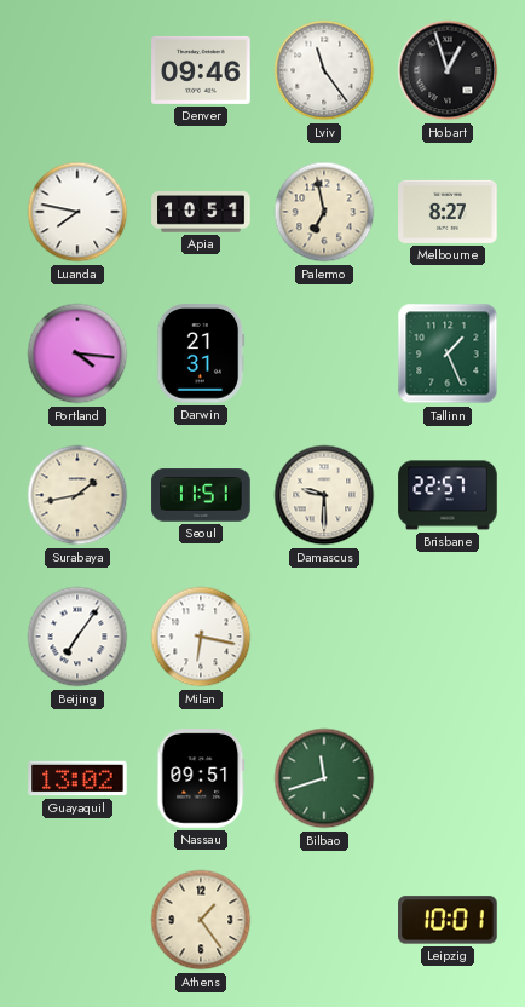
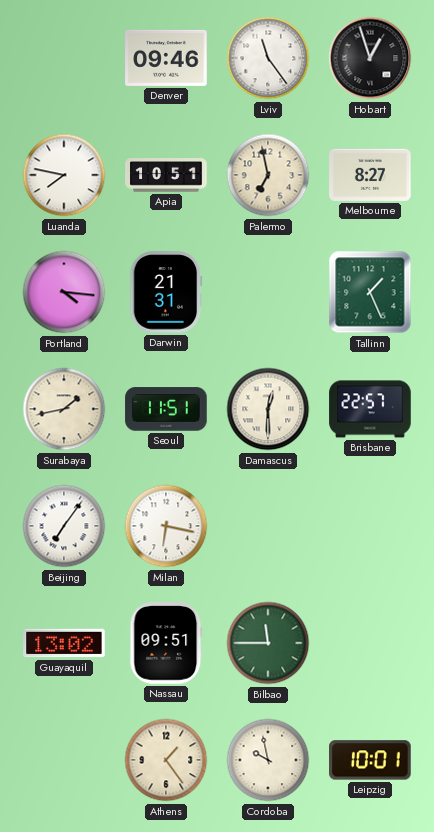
Damascus: 9:30 -> 12:30 (268, 409)
Bilbao: 11:42 -> 11:45 (268, 643)
Cordoba: none -> 9:58 (268, 760)
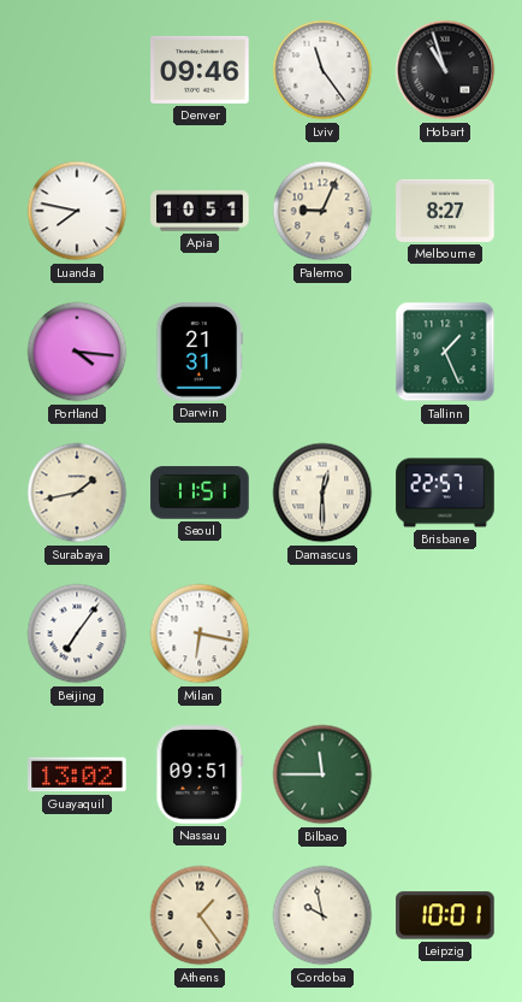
Hobart: 12:57 -> 10:57 (445, 70)
Palermo: 6:58 -> 9:04 (322, 211)
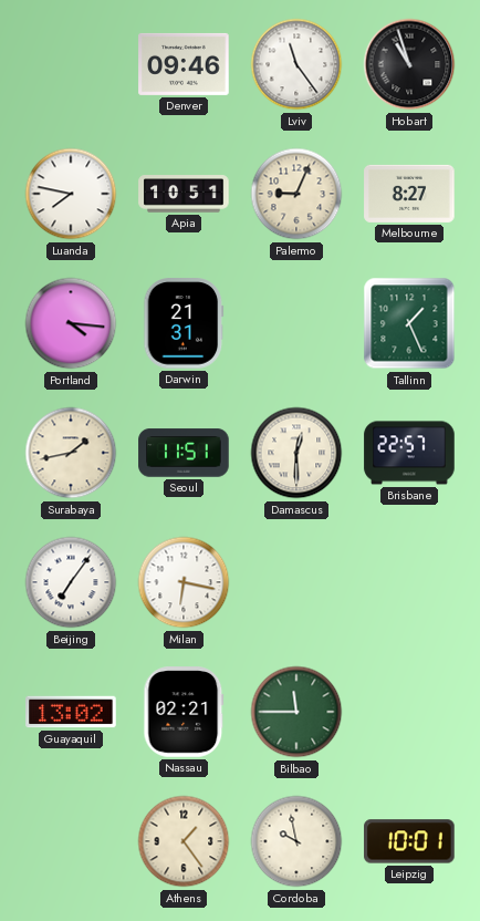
Nassau: 09:51 -> 02:21 (184, 712)
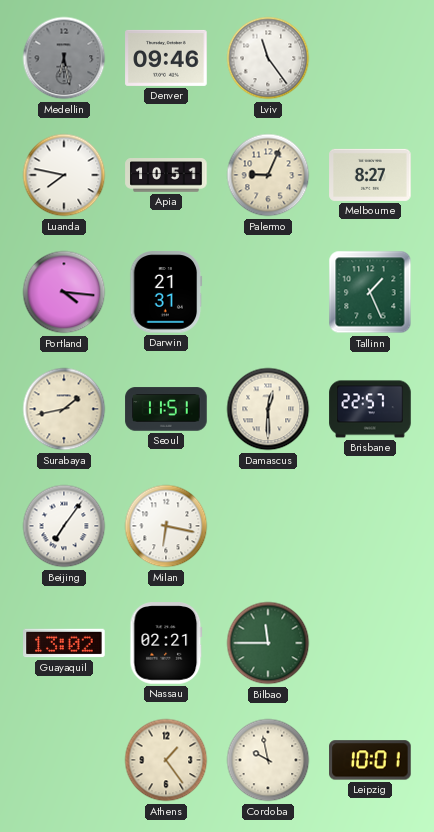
Medellin: none -> 6:28 (64, 58)
Hobart: 10:57 -> none (409, 64)
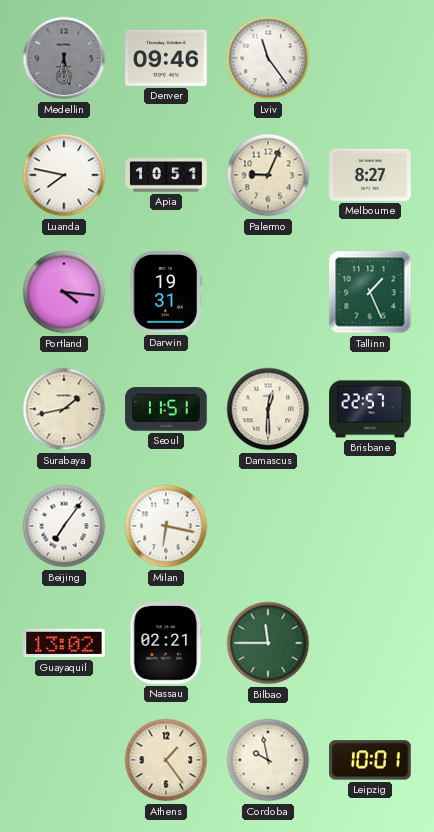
Darwin: 21:31 -> 19:31 (166, 292)
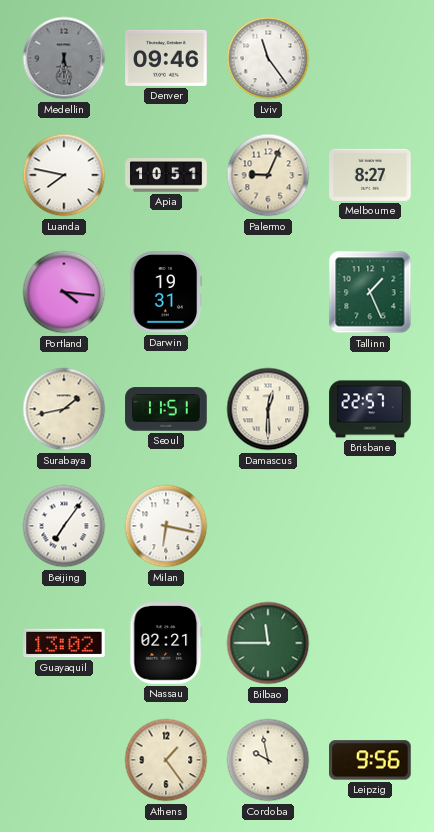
Leipzig: 10:01 -> 9:56 (370, 760)
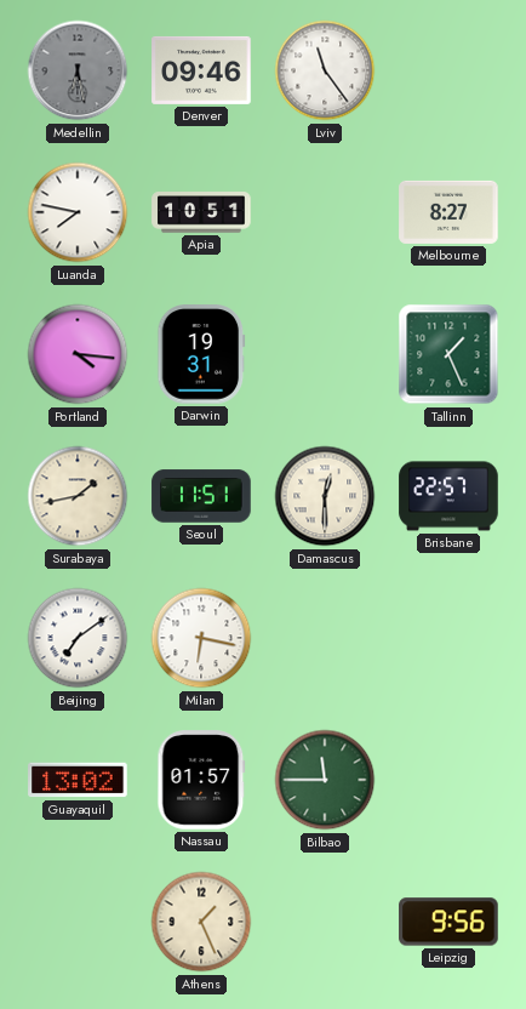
Palermo: 9:04 -> none (268, 175)
Beijing: 7:06 -> 7:09 (78, 638)
Nassau: 02:21 -> 01:57 (201, 780)
Athens: 1:24 -> 1:26 (201, 922)
Cordoba: 9:58 -> none (268, 760)
